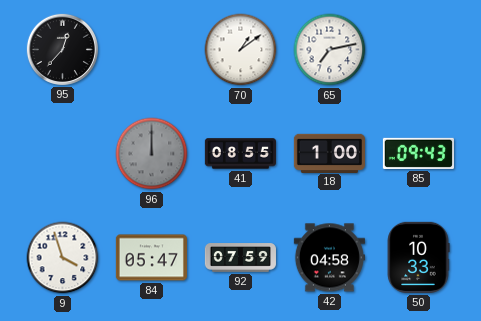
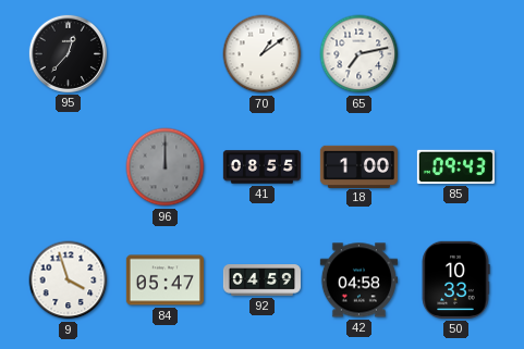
92: 07:59 -> 04:59 (261, 281)
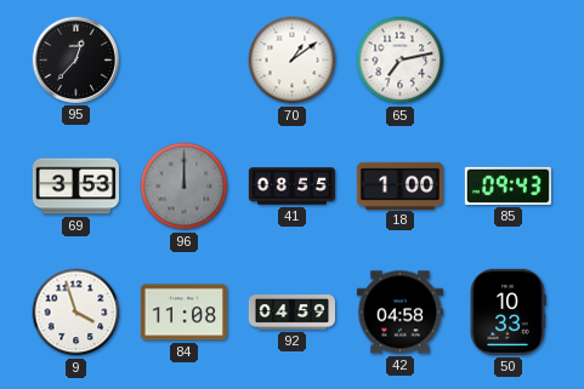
69: none -> 3:53 (75, 187)
84: 05:47 -> 11:08 (183, 313)
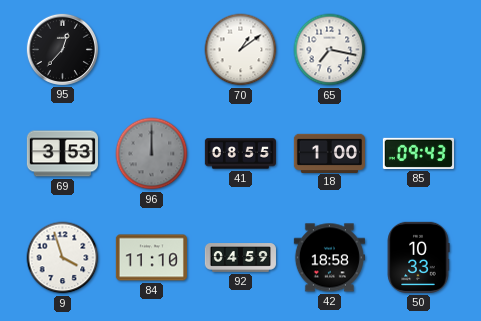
65: 7:13 -> 7:17 (330, 50)
84: 11:08 -> 11:10 (151, 258)
42: 04:58 -> 18:58 (329, 258)
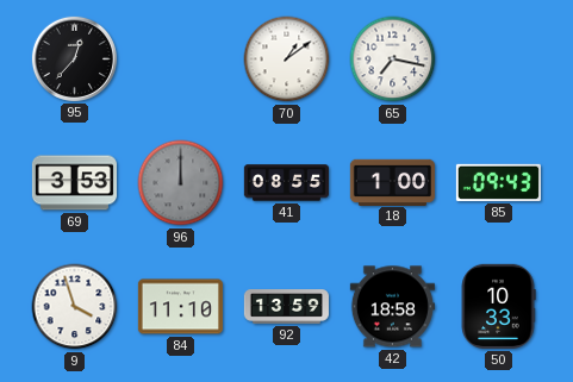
92: 04:59 -> 13:59 (286, 307)
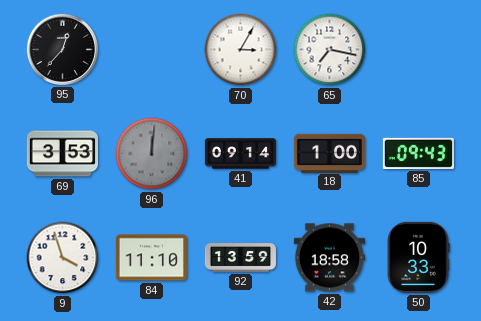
70: 1:09 -> 3:05 (241, 50)
96: 12:00 -> 12:01 (152, 154)
41: 08:55 -> 09:14 (240, 154)
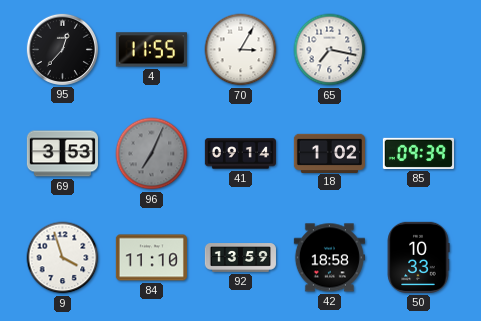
4: none -> 11:55 (151, 50)
96: 12:01 -> 7:04 (152, 154)
18: 1:00 -> 1:02 (329, 153)
85: 09:43 -> 09:39 (418, 153)
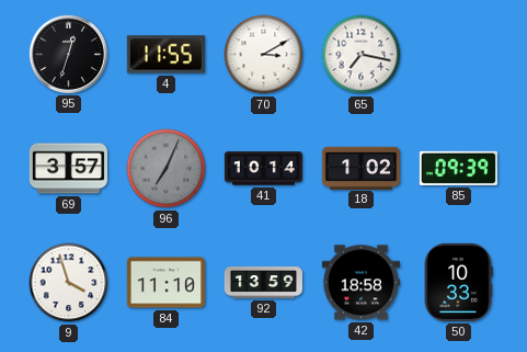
95: 12:37 -> 12:33 (68, 54)
70: 3:05 -> 3:10 (264, 55)
69: 3:53 -> 3:57 (68, 169)
41: 09:14 -> 10:14 (263, 169)
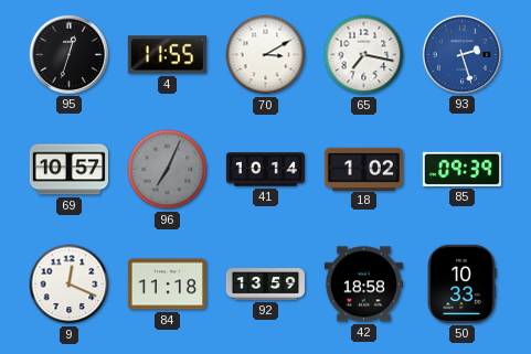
93: none -> 2:27 (461, 54)
69: 3:57 -> 10:57 (68, 170)
9: 3:57 -> 12:19 (70, 285)
84: 11:10 -> 11:18 (167, 285)
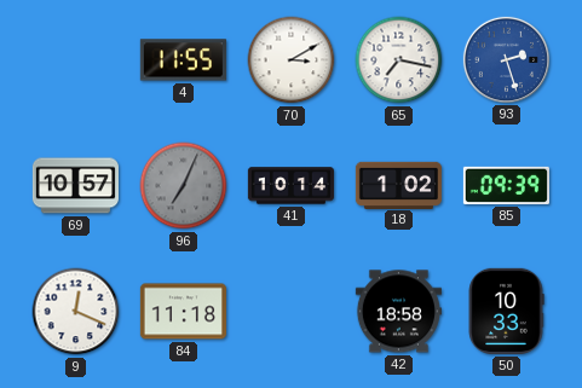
95: 12:33 -> none (68, 54)
92: 13:59 -> none (265, 285)
